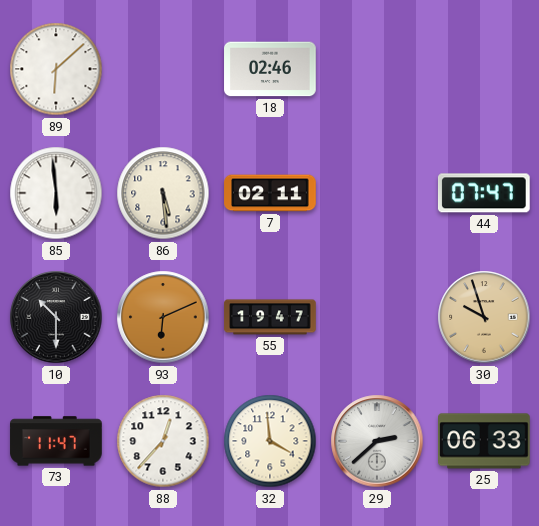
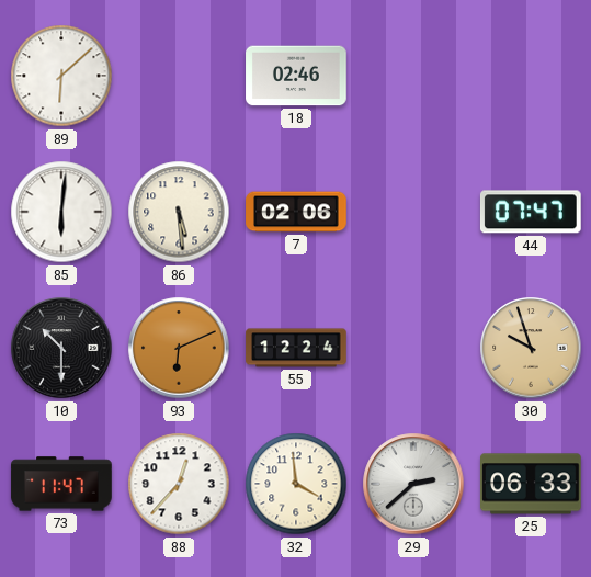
85: 5:59 -> 6:01 (61, 212)
7: 02:11 -> 02:06 (296, 212)
55: 19:47 -> 12:24 (296, 348)
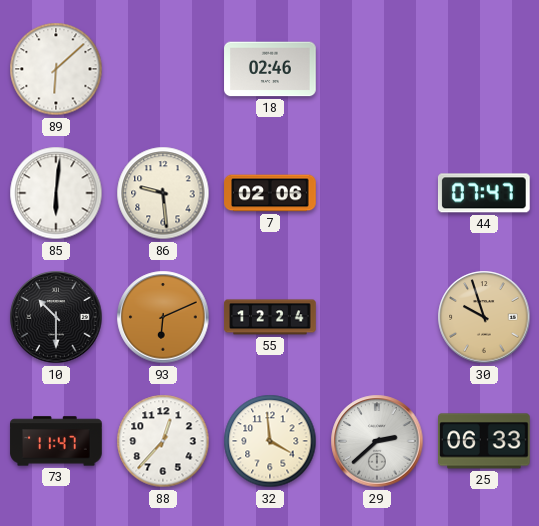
86: 5:29 -> 9:29 (163, 193)
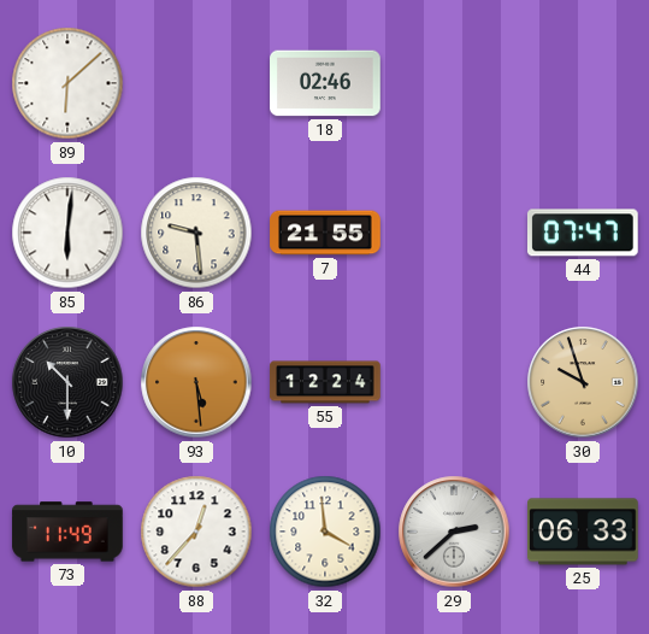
7: 02:06 -> 21:55 (325, 233)
93: 6:11 -> 5:29 (196, 382)
73: 11:47 -> 11:49 (67, 532)
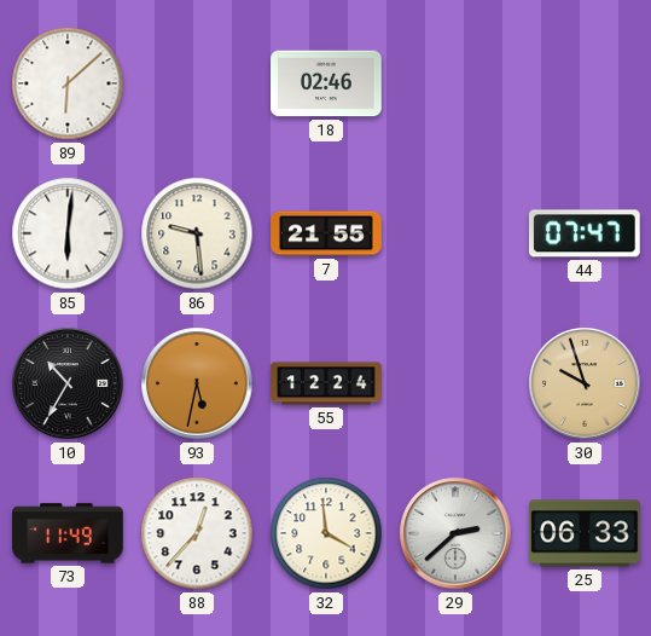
10: 10:30 -> 10:35 (68, 383)
93: 5:29 -> 5:32 (197, 383)
